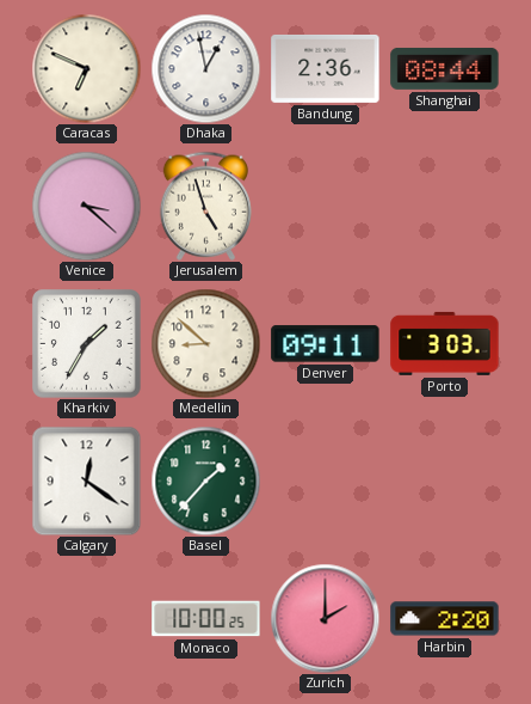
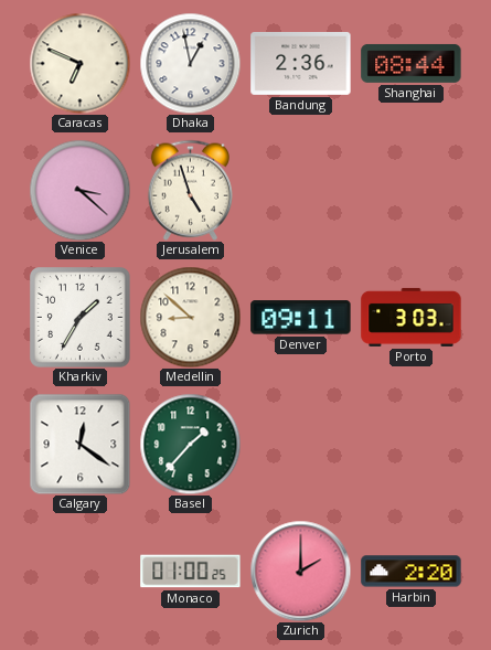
Monaco: 10:00 -> 01:00 (191, 572)
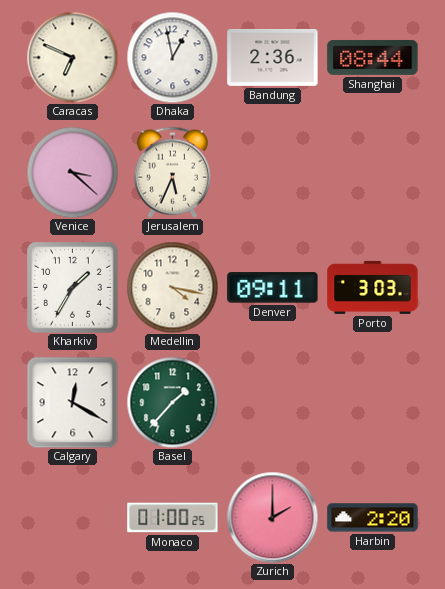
Jerusalem: 4:57 -> 5:34 (172, 172)
Medellin: 8:52 -> 4:17 (172, 287)
Calgary: 12:21 -> 12:20 (72, 402)
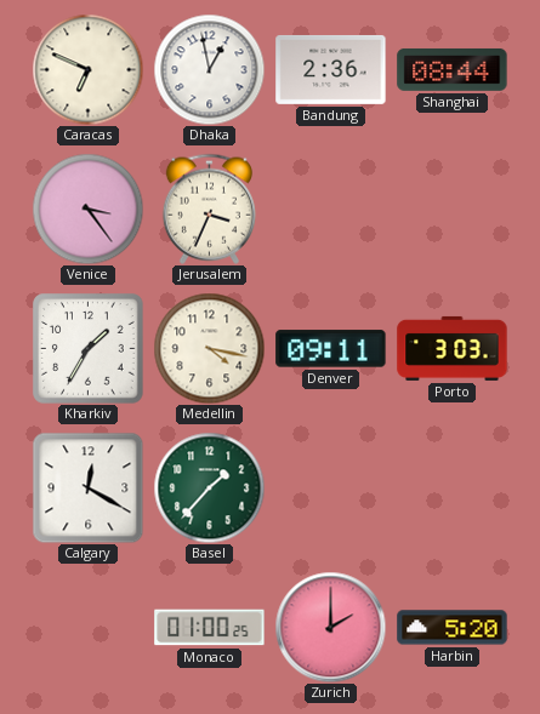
Venice: 3:22 -> 3:24 (87, 209)
Jerusalem: 5:34 -> 3:34 (209, 209)
Harbin: 2:20 -> 5:20 (453, 628)
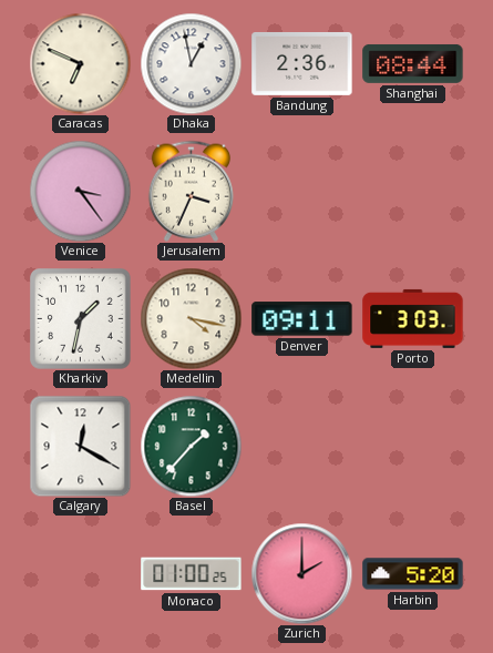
Kharkiv: 1:35 -> 1:32 (81, 319)
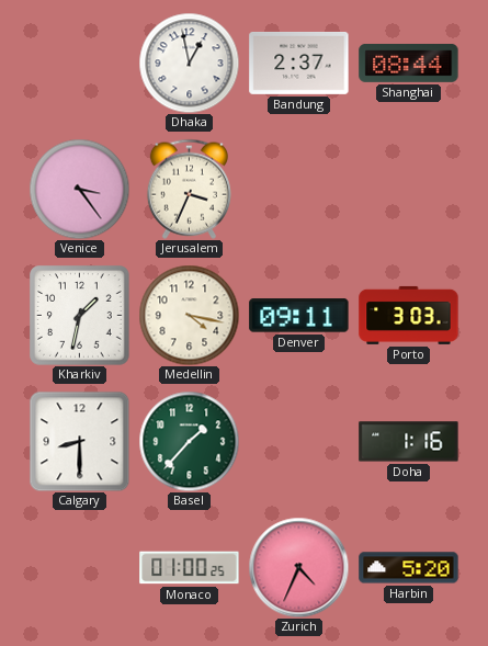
Caracas: 6:49 -> none (80, 63)
Bandung: 2:36 -> 2:37 (299, 63)
Calgary: 12:20 -> 8:30 (79, 441)
Doha: none -> 1:16 (409, 442)
Zurich: 2:00 -> 4:34 (298, 567)
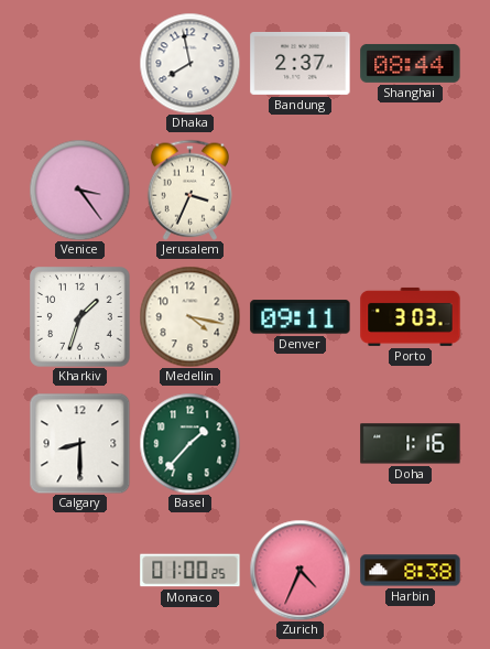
Dhaka: 12:58 -> 7:58 (189, 63)
Kharkiv: 1:32 -> 1:33 (80, 317)
Harbin: 5:20 -> 8:38 (411, 571)
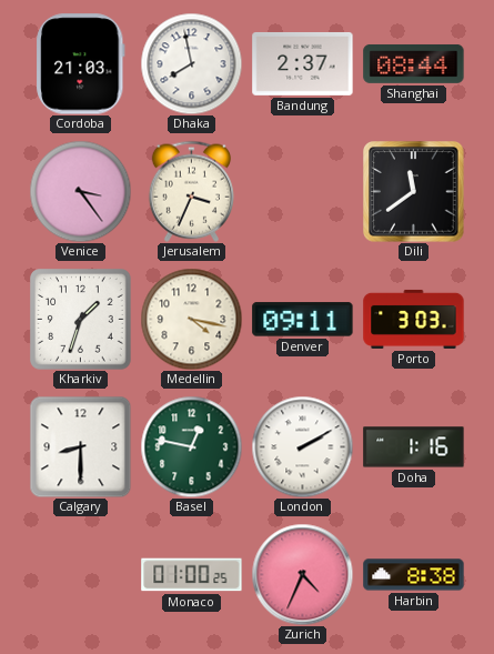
Cordoba: none -> 21:03 (81, 64)
Dili: none -> 11:39 (414, 192)
Basel: 1:37 -> 12:47 (191, 446)
London: none -> 2:10 (302, 446)
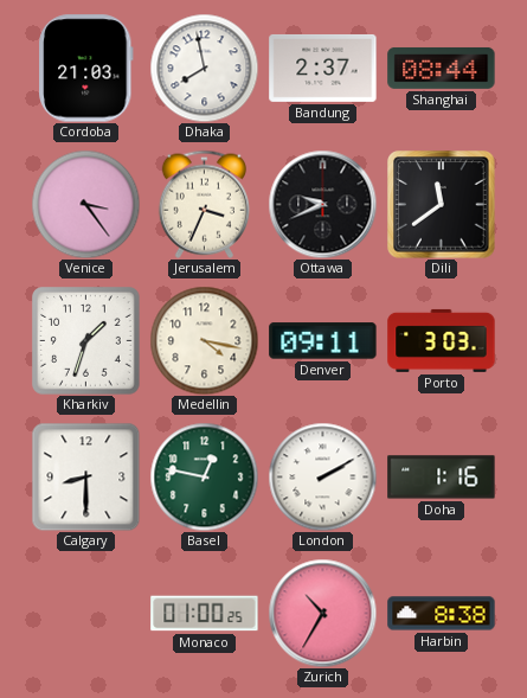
Ottawa: none -> 9:41 (322, 204)
Zurich: 4:34 -> 10:35 (322, 613)
